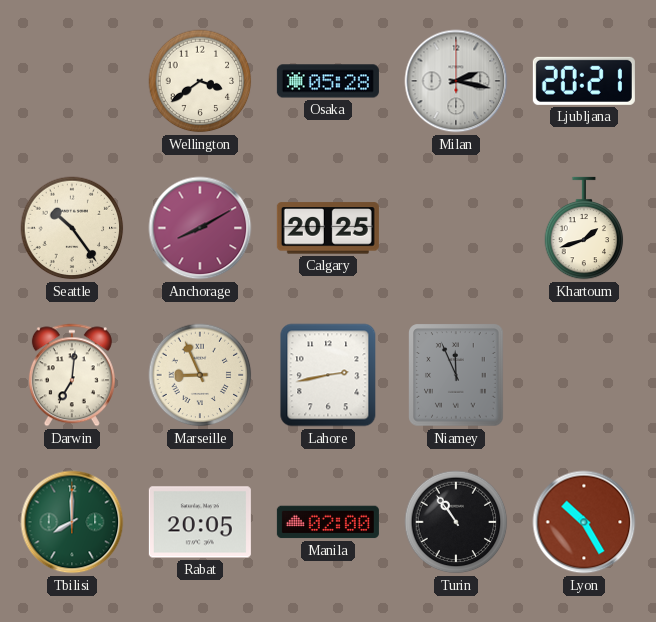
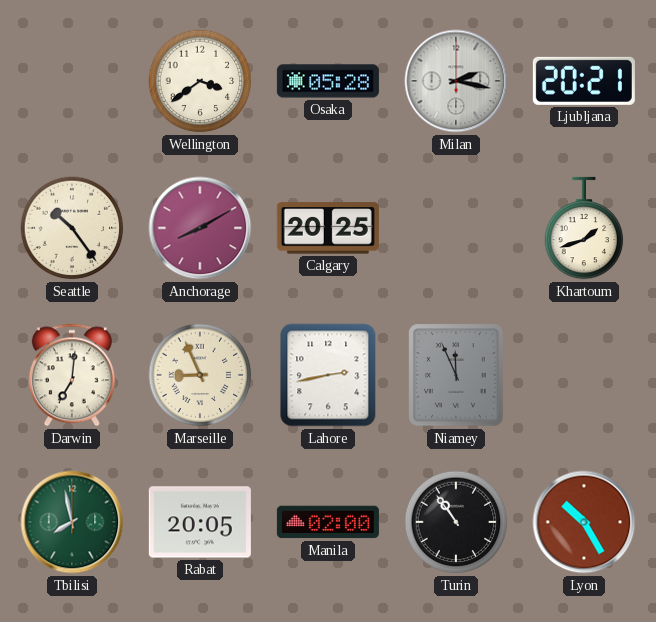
Tbilisi: 8:00 -> 7:58 (72, 522)
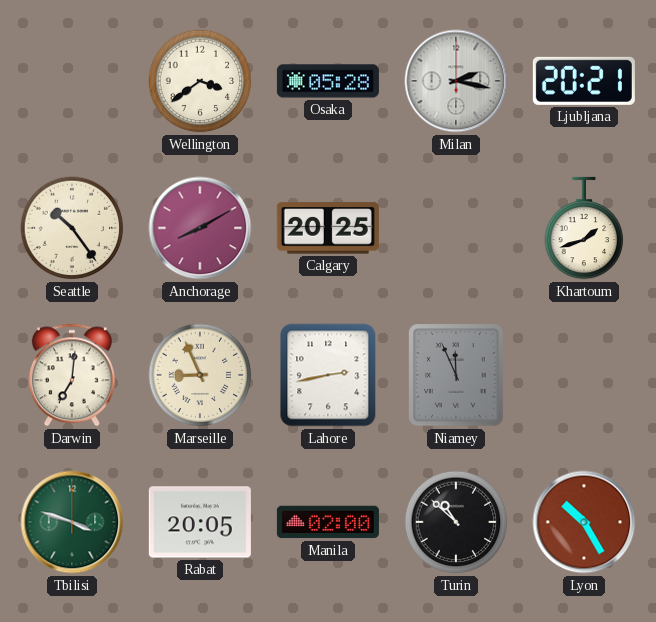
Tbilisi: 7:58 -> 3:48 (72, 522)
Turin: 10:54 -> 10:52 (456, 522)
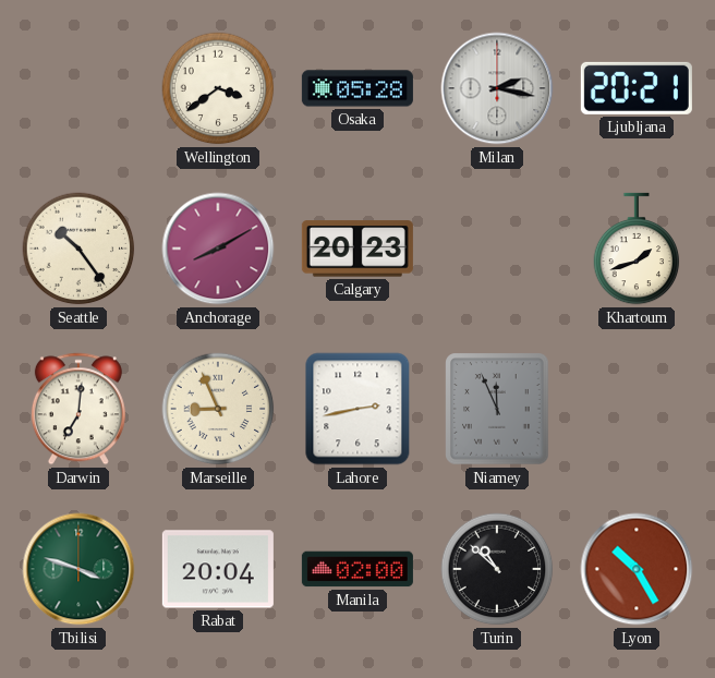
Calgary: 20:25 -> 20:23 (357, 249)
Rabat: 20:05 -> 20:04 (218, 569)
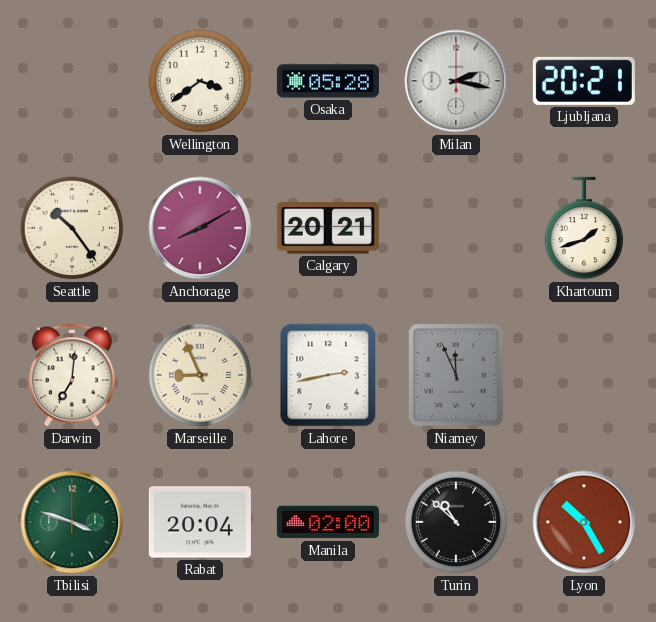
Calgary: 20:23 -> 20:21 (328, 228)
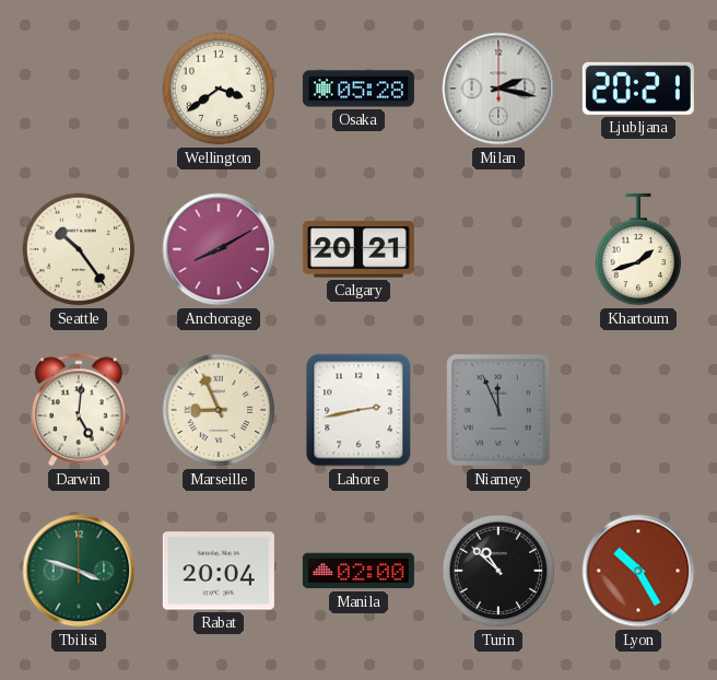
Darwin: 7:01 -> 5:01 (79, 410)
